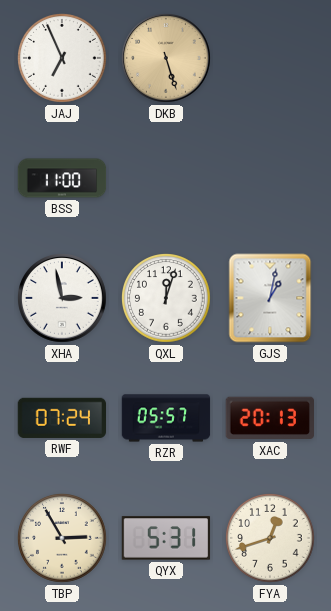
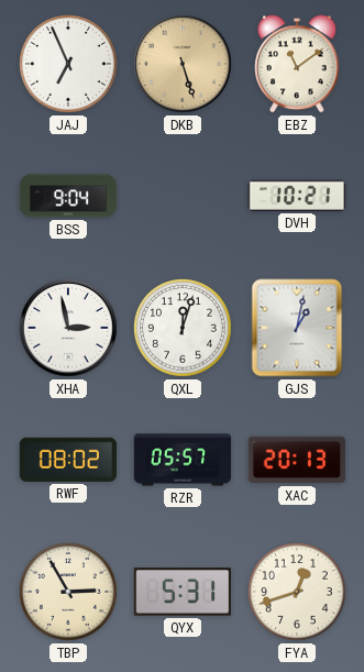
EBZ: none -> 11:09 (297, 64)
BSS: 11:00 -> 9:04 (68, 196)
DVH: none -> 10:21 (296, 196)
RWF: 07:24 -> 08:02 (68, 460)
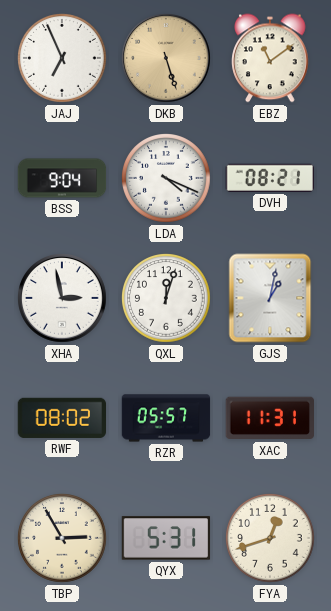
LDA: none -> 4:19 (166, 178)
DVH: 10:21 -> 08:21 (269, 178)
XAC: 20:13 -> 11:31 (269, 418)
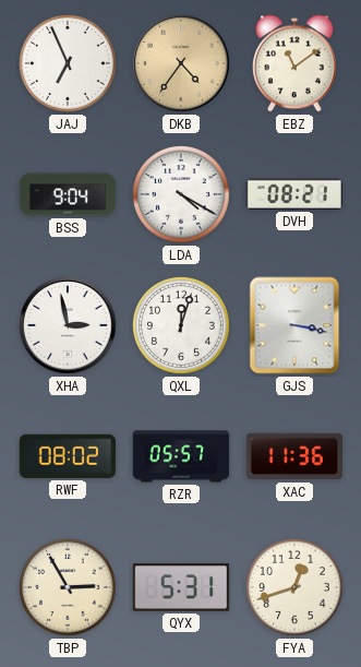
DKB: 5:27 -> 4:36 (181, 63)
LDA: 4:19 -> 4:20 (181, 194)
GJS: 1:02 -> 3:17 (294, 325)
XAC: 11:31 -> 11:36 (293, 456)
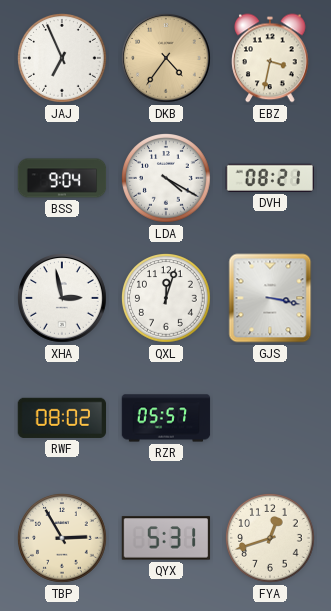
EBZ: 11:09 -> 3:32 (270, 58)
XAC: 11:36 -> none (293, 456)
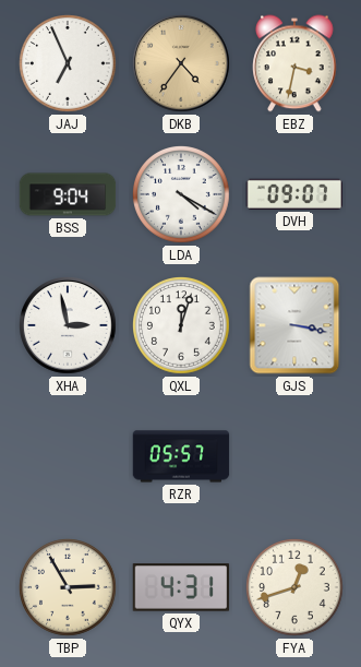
DVH: 08:21 -> 09:07 (293, 194)
RWF: 08:02 -> none (62, 418)
QYX: 5:31 -> 4:31 (181, 587)
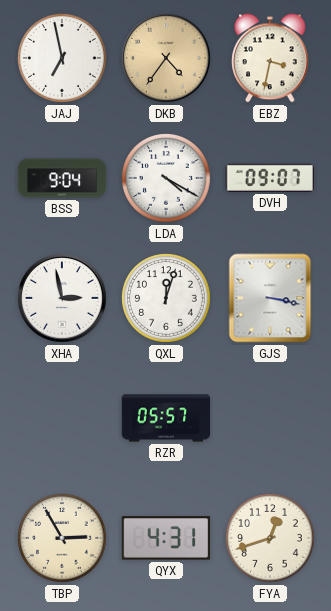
JAJ: 6:56 -> 6:58 (62, 58)
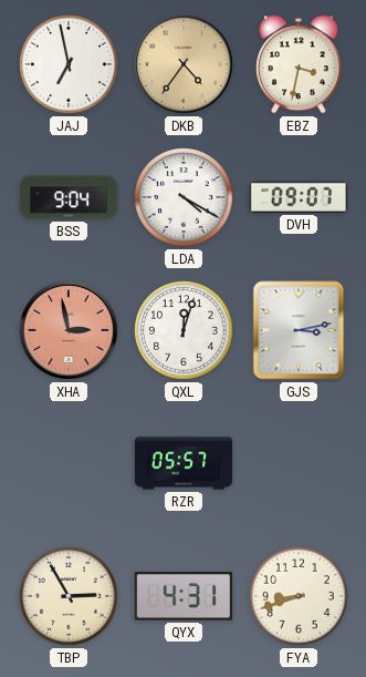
XHA dial: white -> salmon (69, 330)
GJS: 3:17 -> 3:13 (299, 330)
FYA: 12:42 -> 8:42 (299, 596)
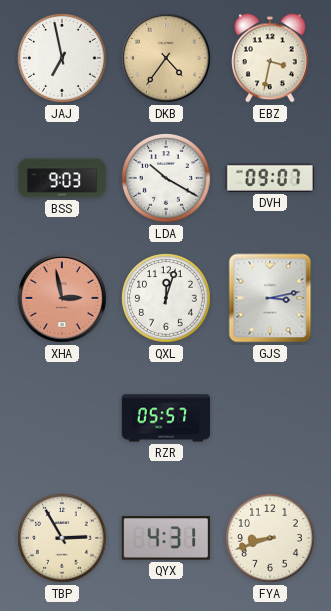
BSS: 9:04 -> 9:03 (62, 178)
LDA: 4:20 -> 10:20 (166, 178)
